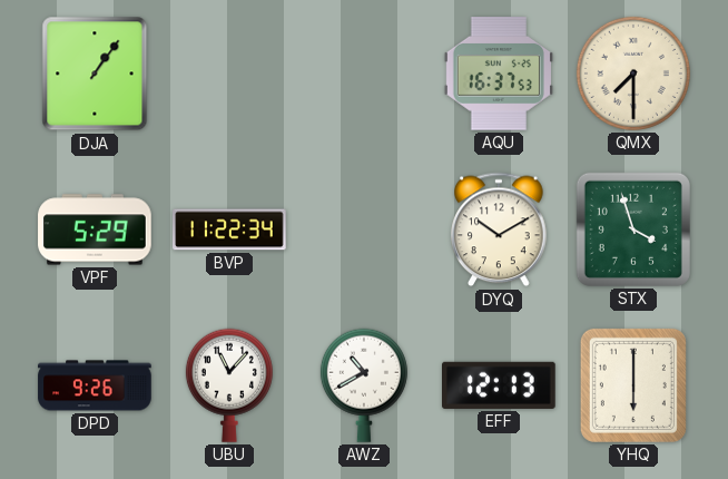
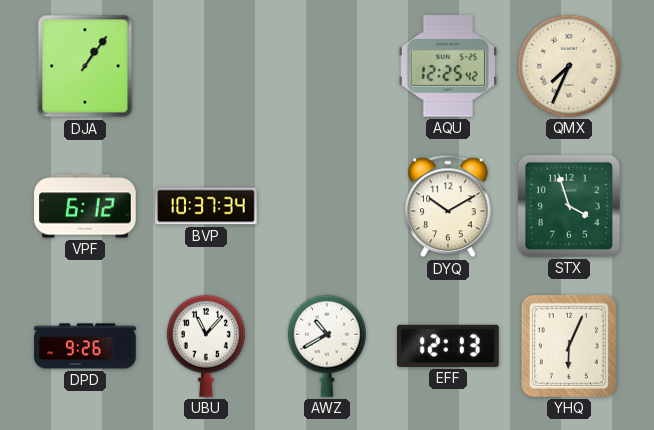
AQU: 16:37 -> 12:25 (448, 66)
QMX: 7:30 -> 7:34 (569, 66)
VPF: 5:29 -> 6:12 (85, 206)
BVP: 11:22 -> 10:37 (206, 206)
YHQ: 6:00 -> 6:04 (569, 346)
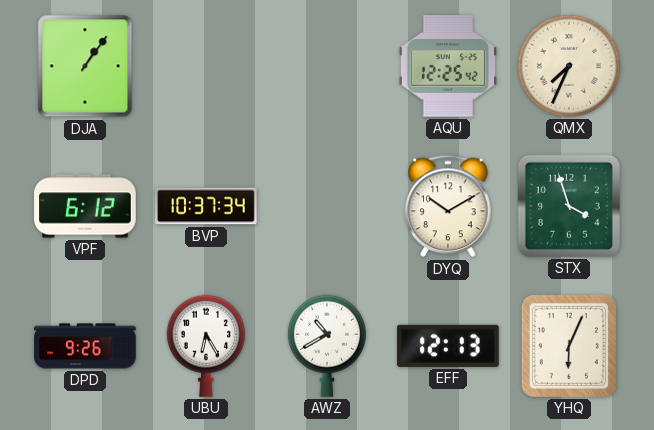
UBU: 11:07 -> 6:25 (206, 346)
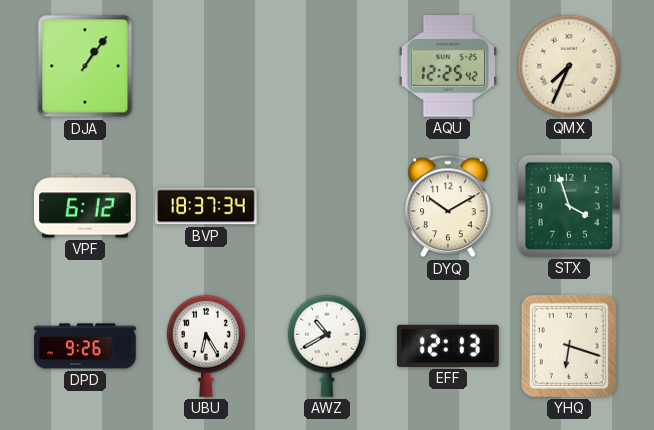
BVP: 10:37 -> 18:37 (206, 206)
YHQ: 6:04 -> 6:18 (569, 346)
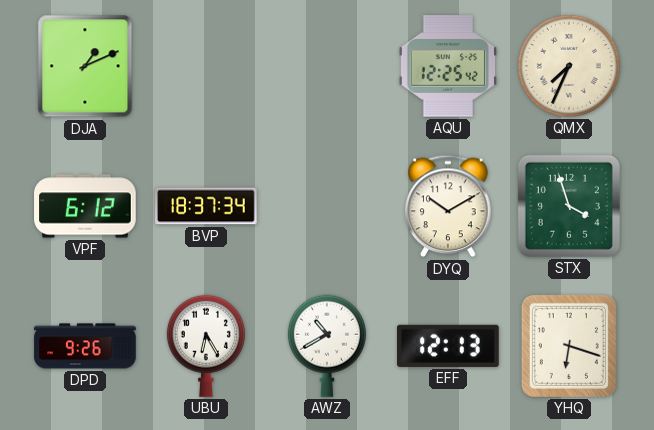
DJA: 1:06 -> 1:11 (85, 66)
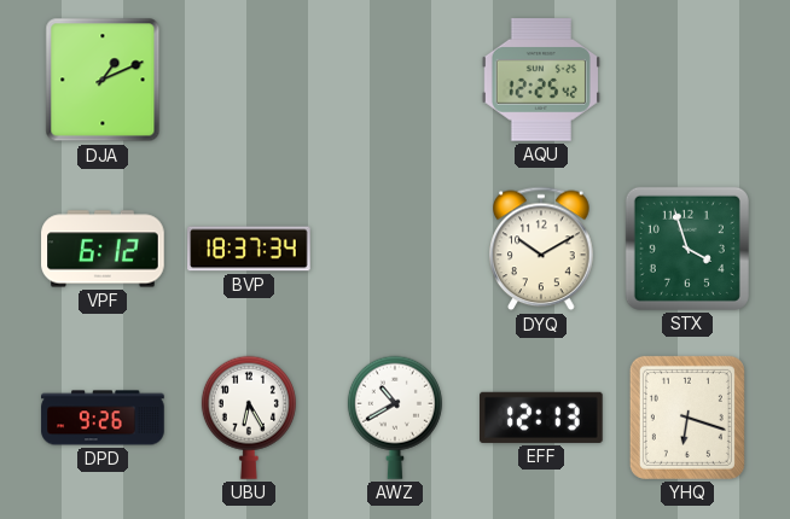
QMX: 7:34 -> none (569, 66)
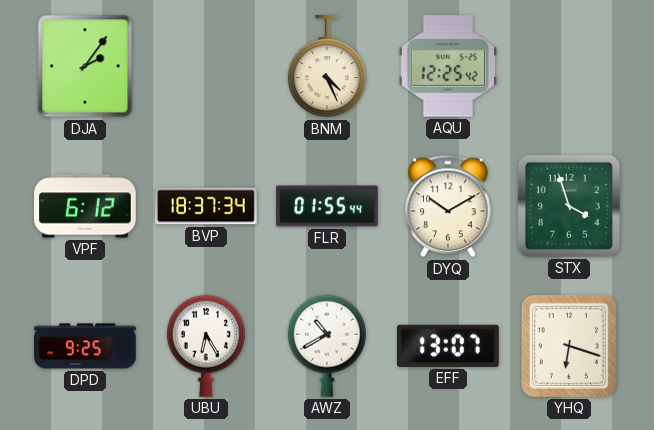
DJA: 1:11 -> 2:06 (85, 66)
BNM: none -> 4:26 (327, 67)
FLR: none -> 01:55 (327, 206)
DPD: 9:26 -> 9:25 (85, 346)
EFF: 12:13 -> 13:07 (449, 346)
